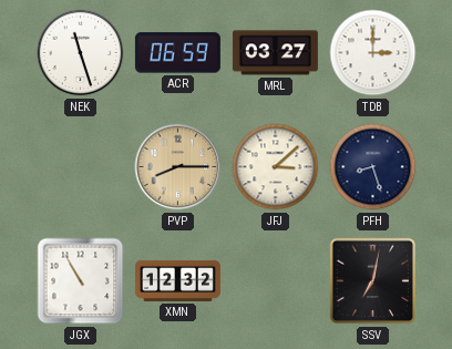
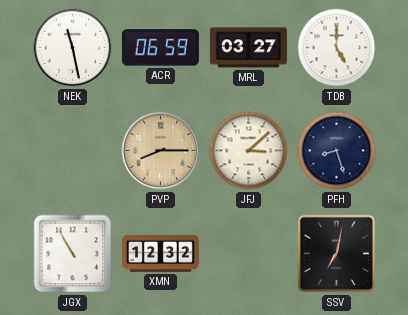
NEK: 11:27 -> 11:28 (73, 48)
TDB: 3:00 -> 5:00 (337, 48)
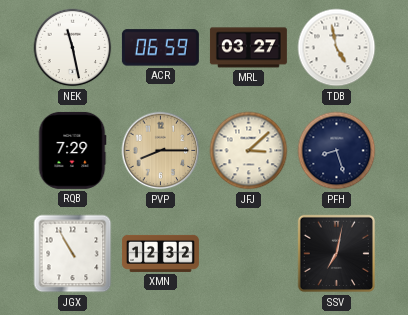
TDB: 5:00 -> 4:58 (337, 48)
RQB: none -> 7:29 (72, 150)
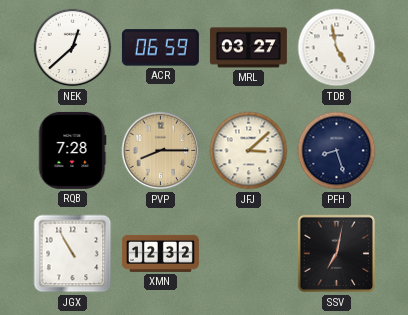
NEK: 11:28 -> 12:38 (73, 48)
RQB: 7:29 -> 7:28 (72, 150)
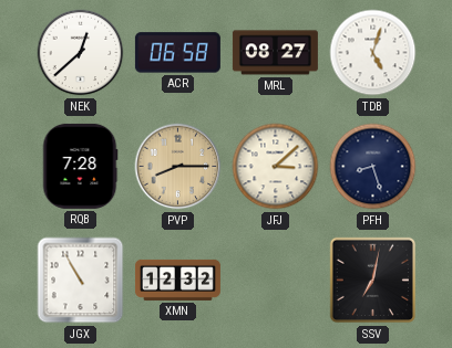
ACR: 06:59 -> 06:58 (177, 53)
MRL: 03:27 -> 08:27 (275, 53)
TDB: 4:58 -> 5:03 (373, 53)
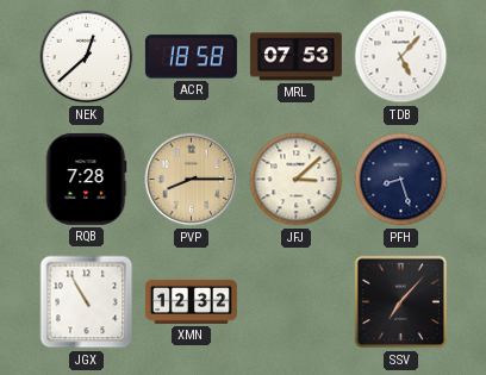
ACR: 06:58 -> 18:58 (191, 57)
MRL: 08:27 -> 07:53 (295, 57)
TDB: 5:03 -> 5:07 (401, 57)
SSV: 7:02 -> 7:07 (401, 302)
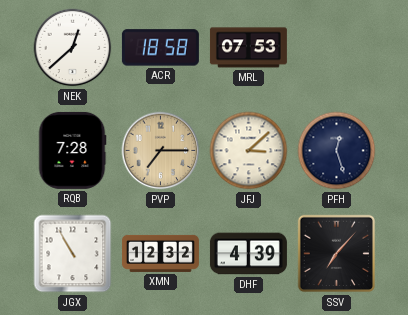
TDB: 5:07 -> none (401, 57)
PVP: 8:15 -> 7:15 (161, 151)
PFH: 8:27 -> 12:27 (337, 151)
DHF: none -> 4:39 (248, 254)
